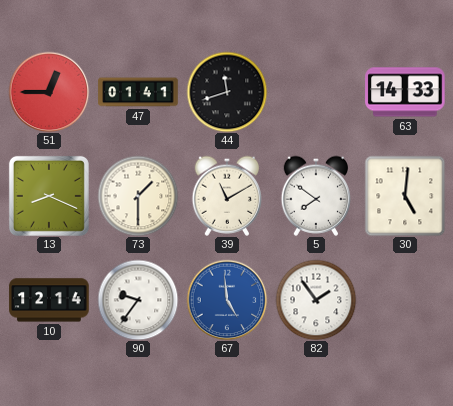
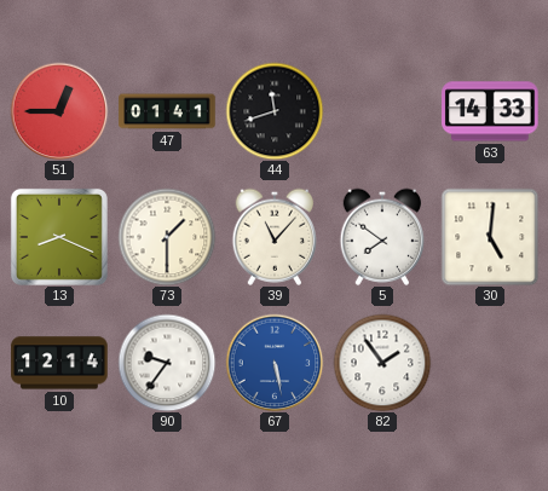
39: 11:10 -> 11:07 (275, 237)
67: 4:59 -> 5:28 (275, 363)
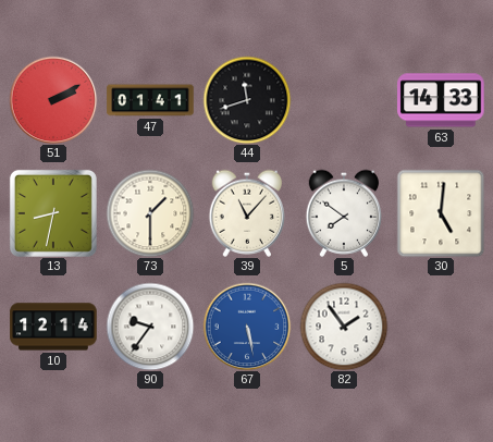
51: 12:45 -> 2:10 (53, 100)
13: 8:19 -> 8:32 (53, 213)
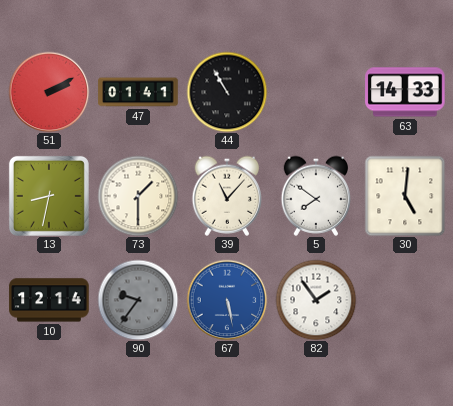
44: 11:42 -> 10:55 (227, 92)
90 dial: white -> grey (138, 300)
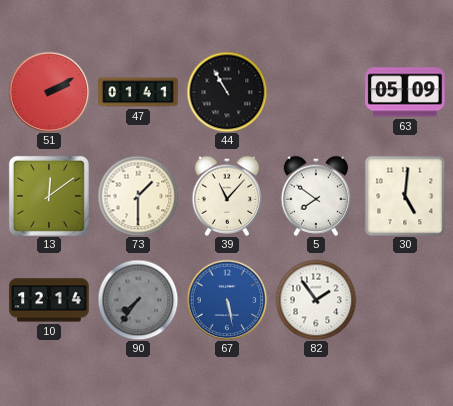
63: 14:33 -> 05:09 (405, 92)
13: 8:32 -> 12:09 (49, 196)
90: 9:36 -> 7:36 (138, 300)
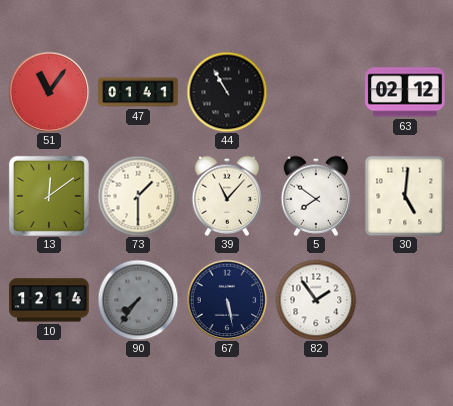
51: 2:10 -> 11:06 (49, 92)
63: 05:09 -> 02:12 (405, 92)
67 dial: blue -> navy (227, 300)
